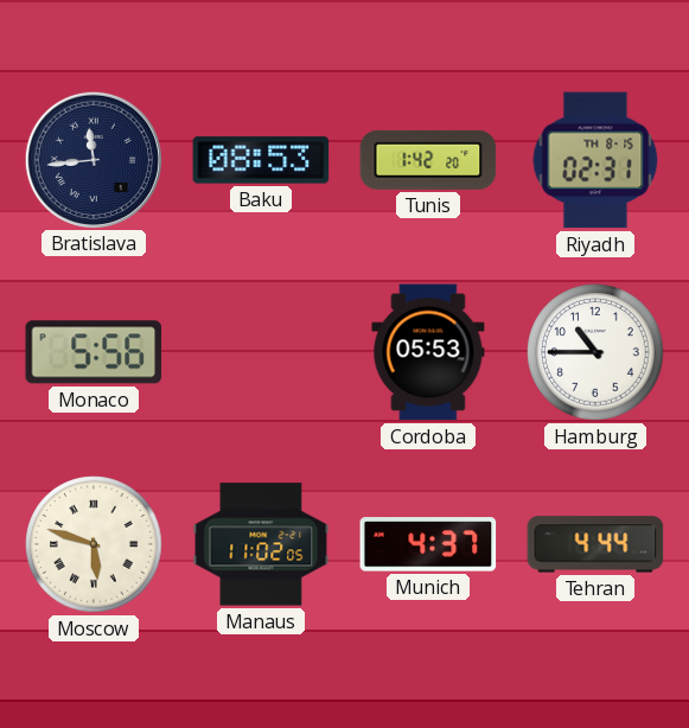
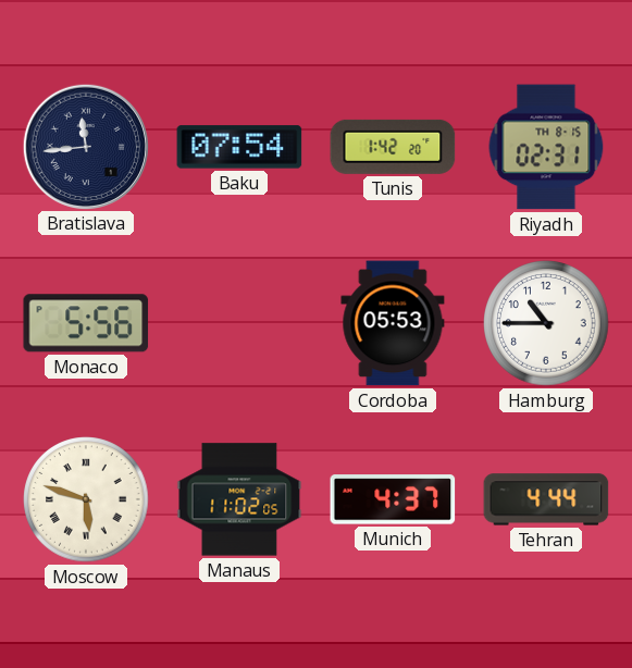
Baku: 08:53 -> 07:54 (239, 147)
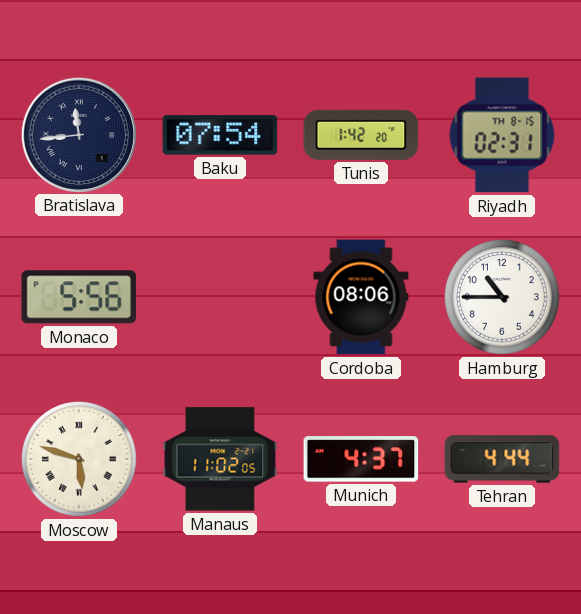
Cordoba: 05:53 -> 08:06 (361, 297)
